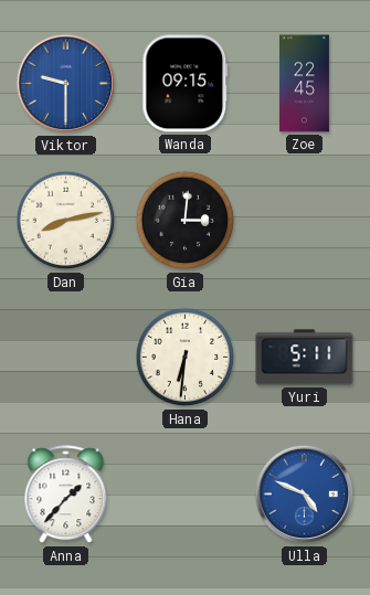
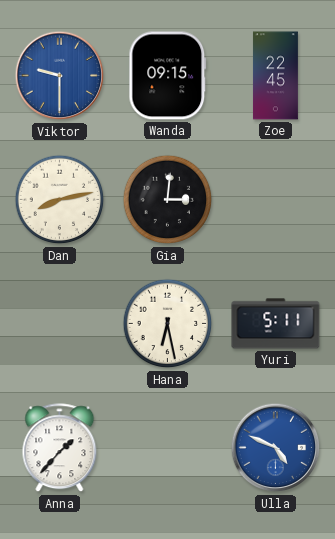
Hana: 6:31 -> 6:28 (168, 324)
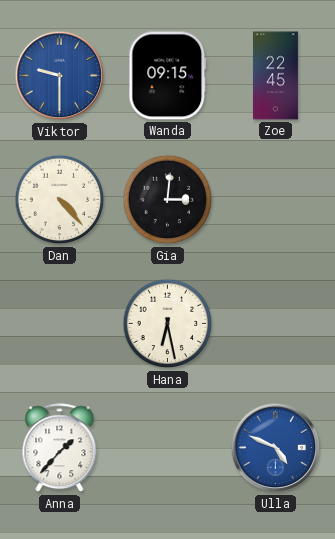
Dan: 8:13 -> 4:23 (60, 200)
Yuri: 5:11 -> none (276, 324)
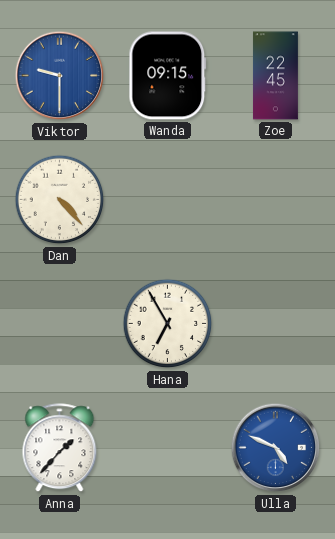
Gia: 3:01 -> none (168, 200)
Hana: 6:28 -> 6:55 (168, 324)
